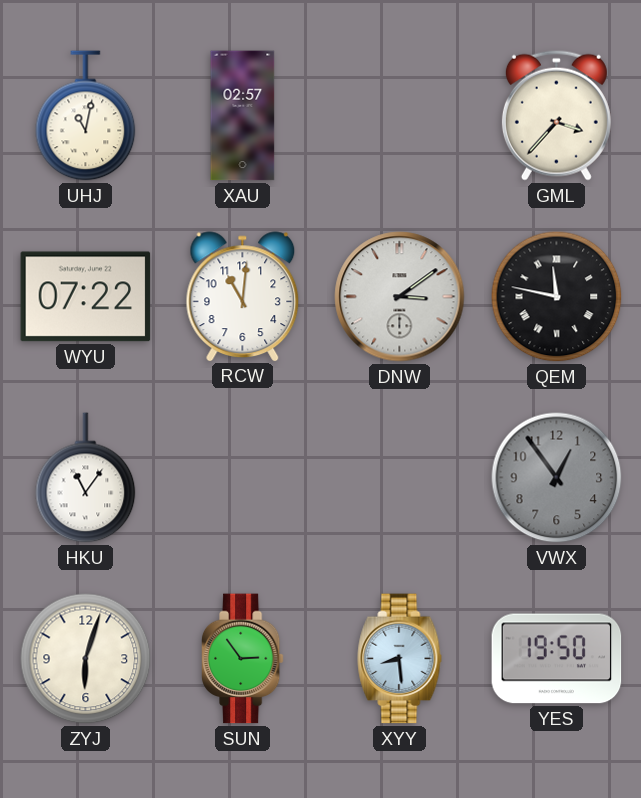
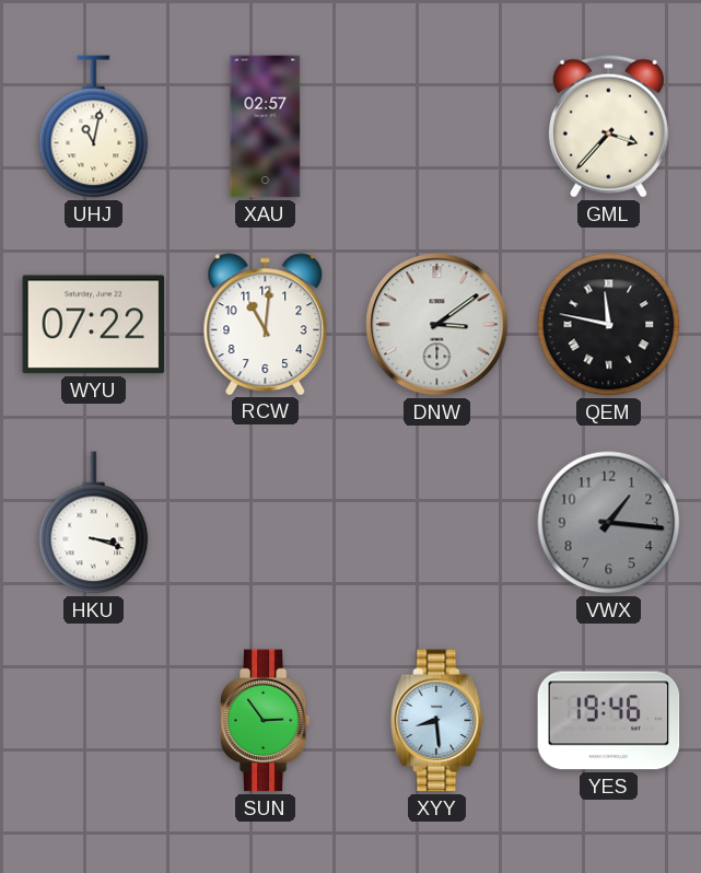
HKU: 11:06 -> 3:18 (94, 523)
VWX: 12:54 -> 1:16 (609, 523)
ZYJ: 6:03 -> none (86, 659)
YES: 19:50 -> 19:46 (609, 721)
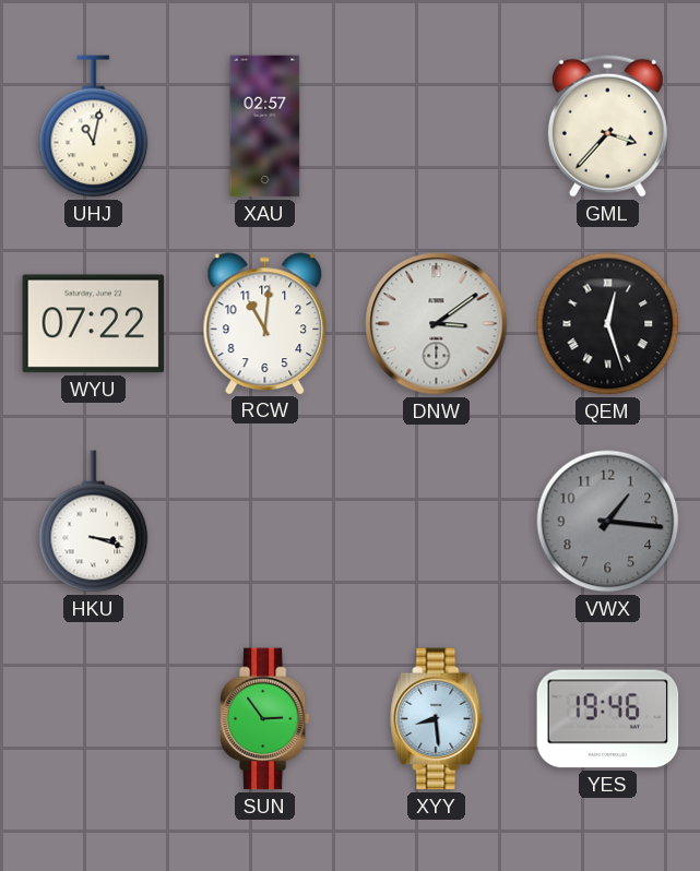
QEM: 11:47 -> 12:27 (608, 324)
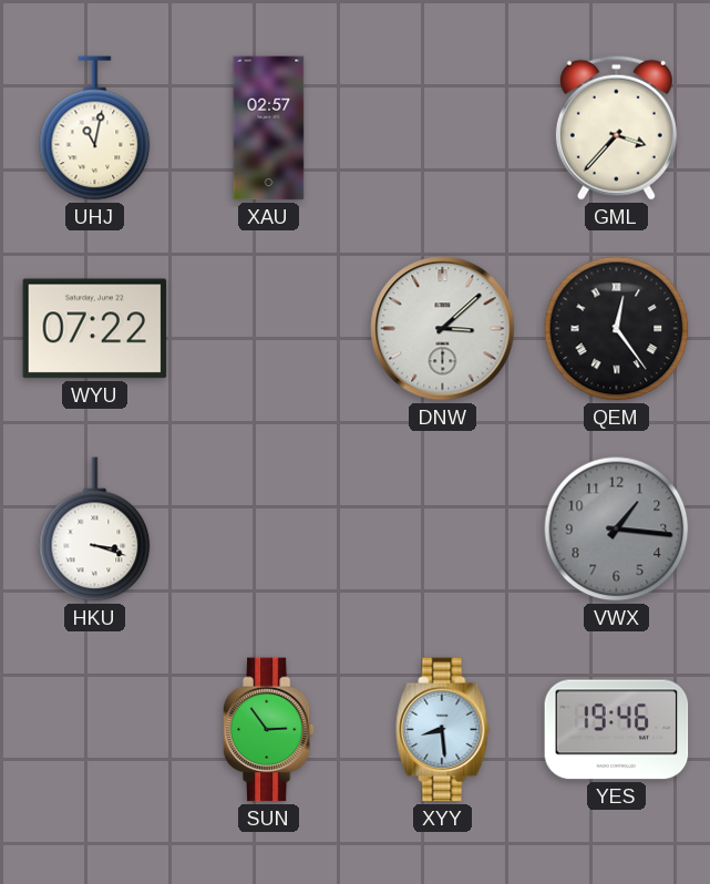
RCW: 11:01 -> none (265, 323)
DNW: 3:09 -> 3:08 (443, 329)
QEM: 12:27 -> 12:24 (617, 329)
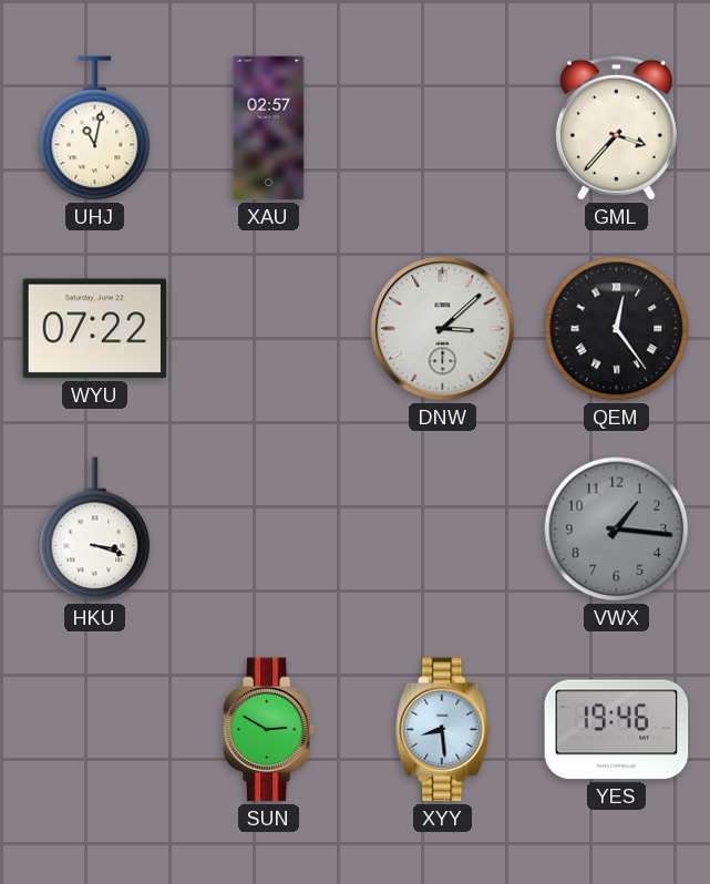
SUN: 2:54 -> 2:50 (268, 730)
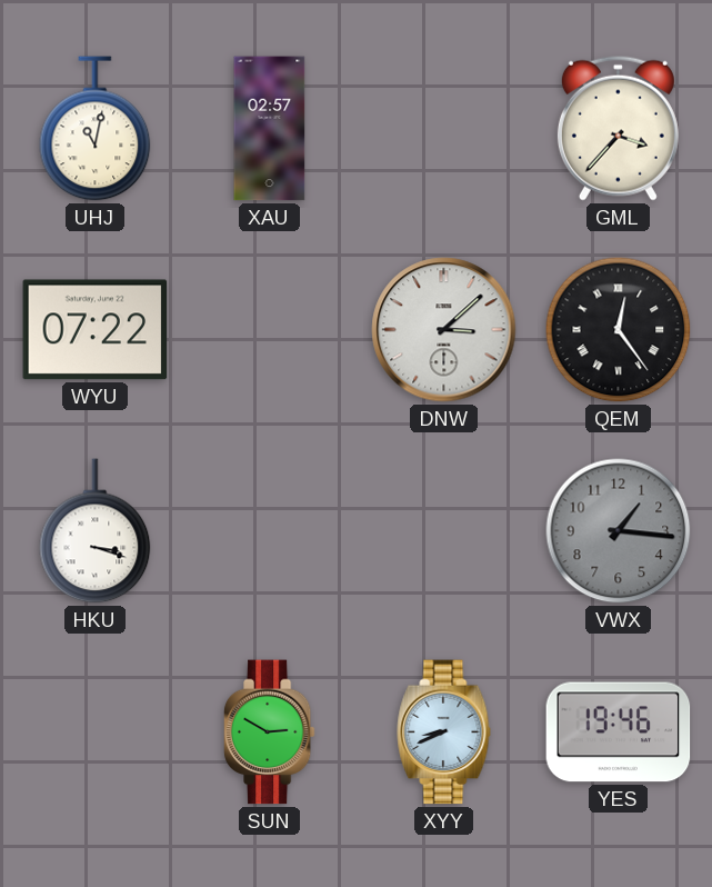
XYY: 8:29 -> 8:41 (444, 732)
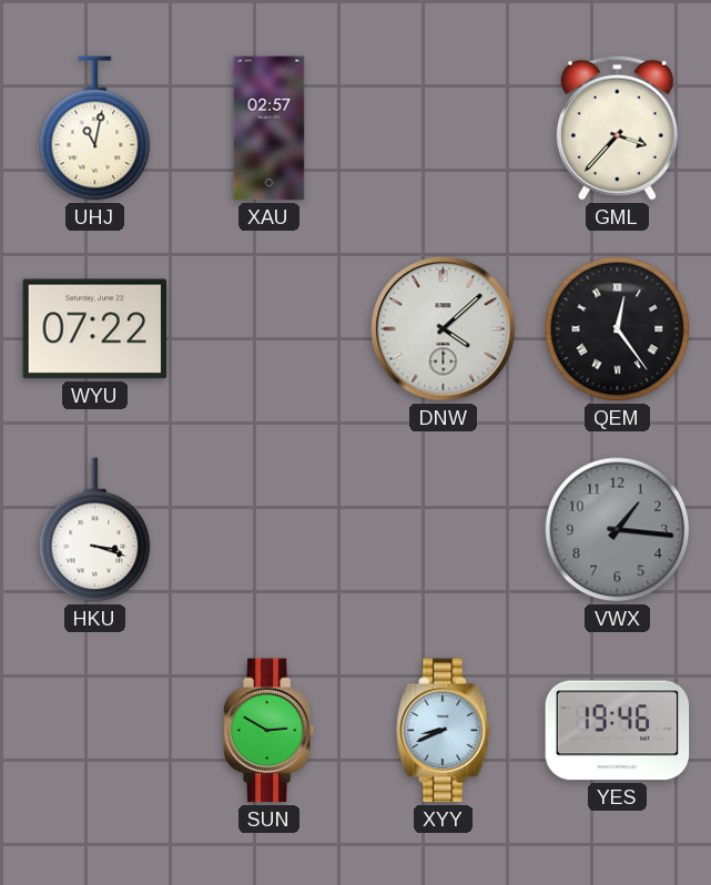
DNW: 3:08 -> 4:08 (444, 329)
